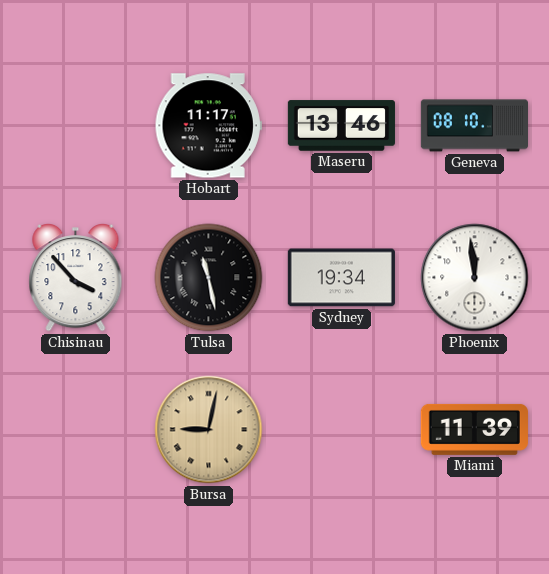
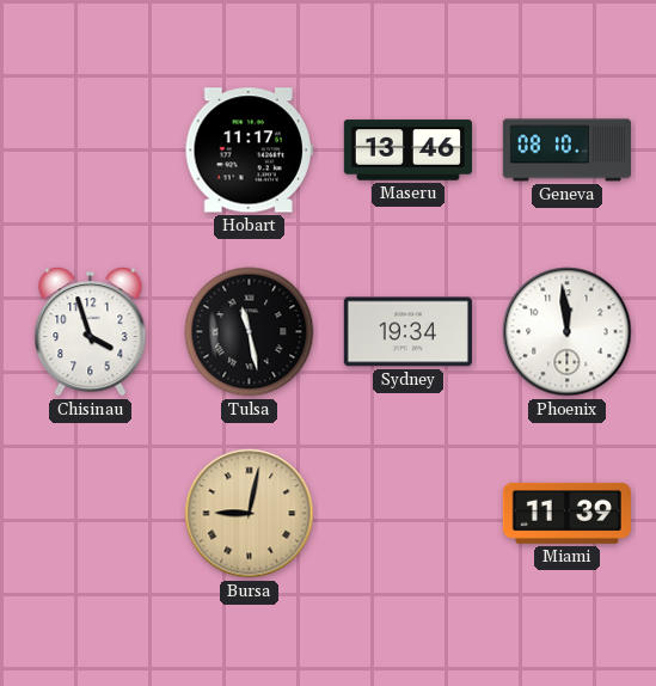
Chisinau: 3:53 -> 3:57 (91, 332)
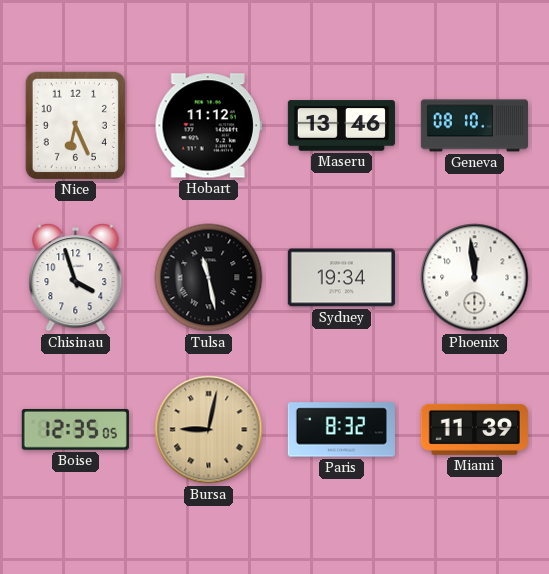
Nice: none -> 6:26 (75, 125)
Hobart: 11:17 -> 11:12 (208, 126)
Boise: none -> 12:35 (75, 429)
Paris: none -> 8:32 (341, 430)
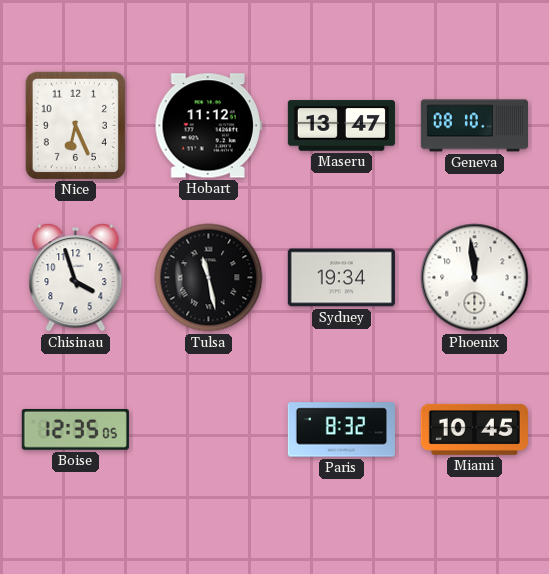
Maseru: 13:46 -> 13:47 (341, 126)
Bursa: 9:02 -> none (209, 430)
Miami: 11:39 -> 10:45 (474, 429)
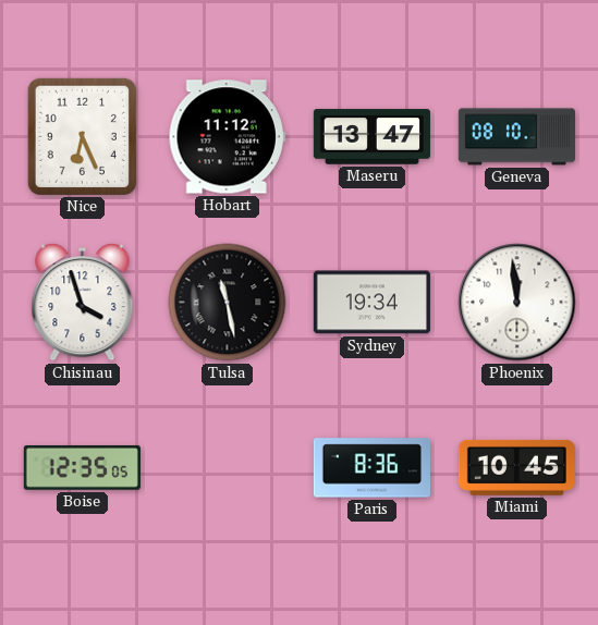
Paris: 8:32 -> 8:36 (371, 468)
